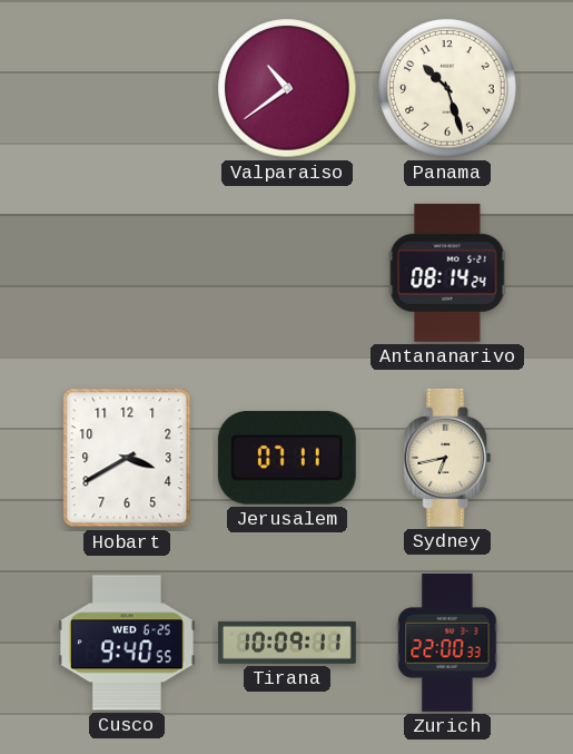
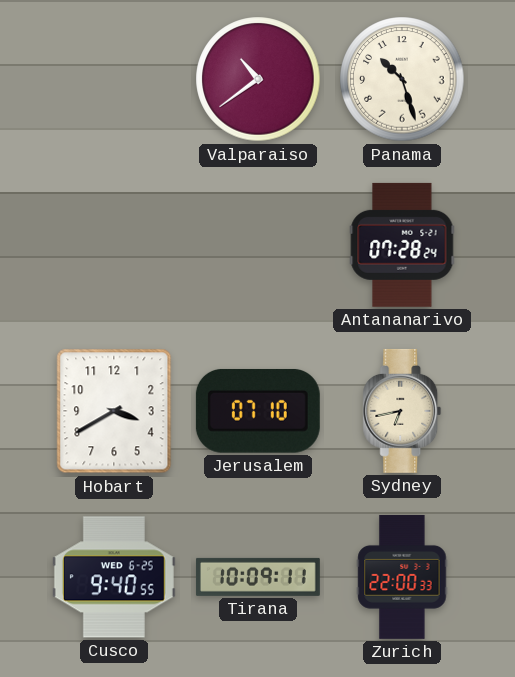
Antananarivo: 08:14 -> 07:28 (402, 245)
Jerusalem: 07:11 -> 07:10 (258, 411)
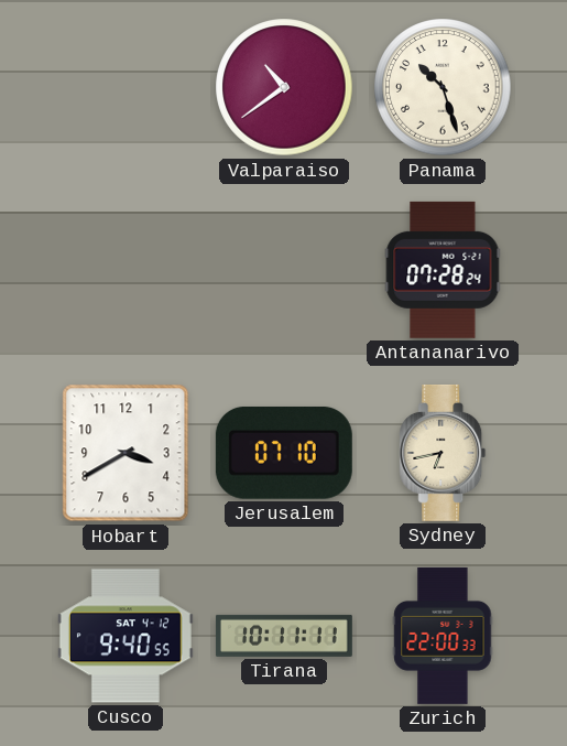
Cusco date: WED 6-25 -> SAT 4-12 (126, 636)
Tirana: 10:09 -> 10:11 (284, 636)
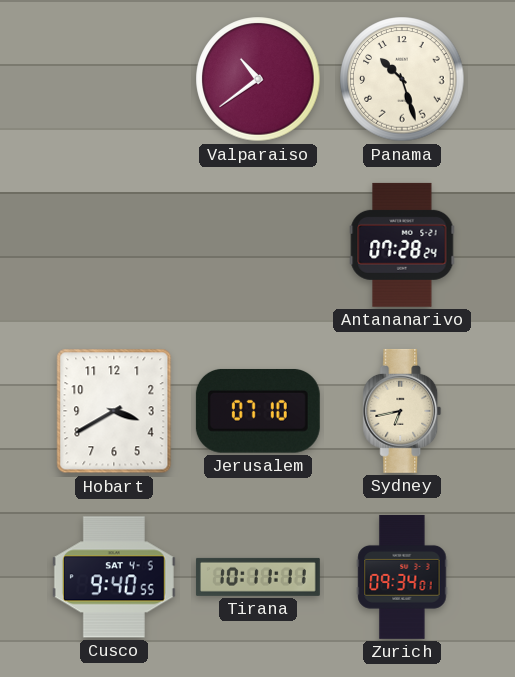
Cusco date: SAT 4-12 -> SAT 4-5 (114, 577)
Zurich: 22:00 -> 09:34 (402, 577)
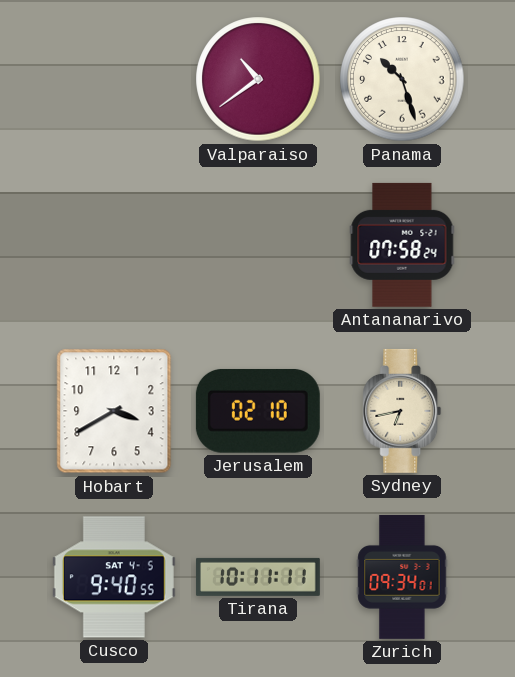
Antananarivo: 07:28 -> 07:58 (402, 245)
Jerusalem: 07:10 -> 02:10 (258, 411)
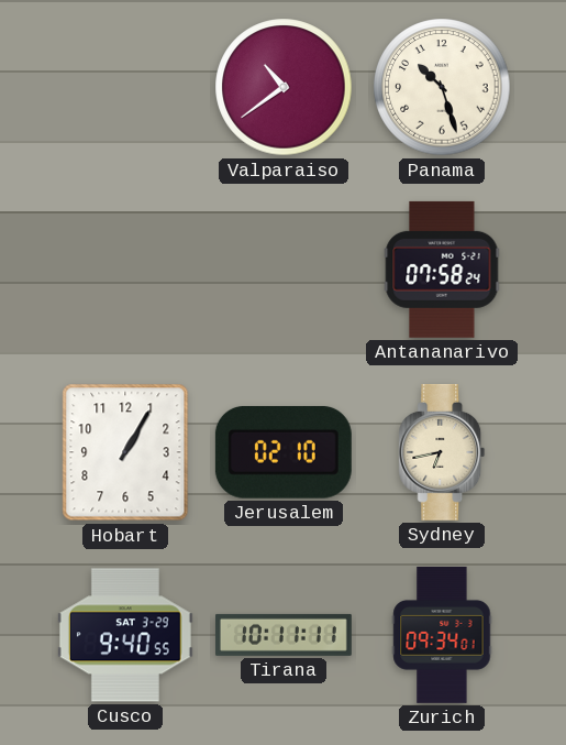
Hobart: 3:40 -> 1:05 (125, 452)
Cusco date: SAT 4-5 -> SAT 3-29 (125, 635)
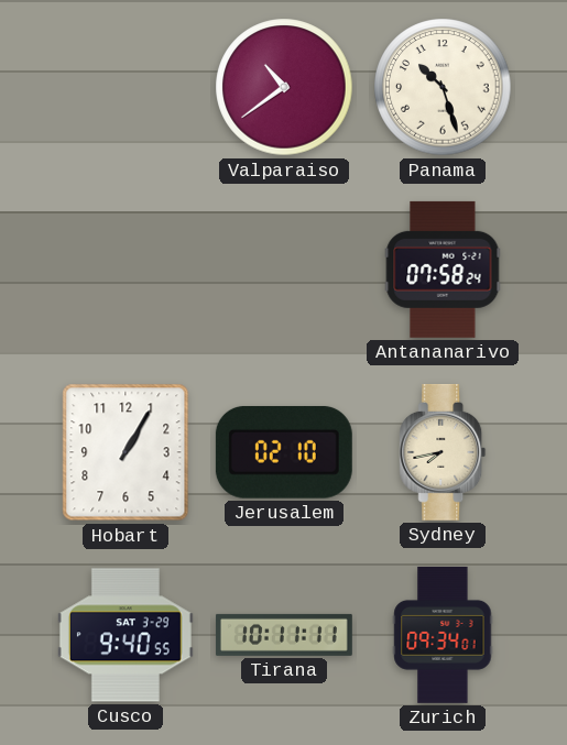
Sydney: 6:43 -> 7:43 (443, 452)
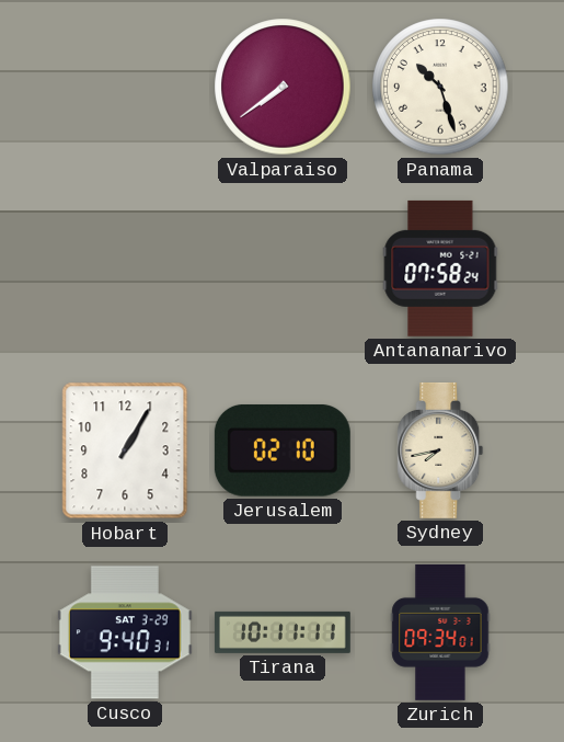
Valparaiso: 10:39 -> 7:39 (283, 87)
Cusco: 9:40:55 -> 9:40:31 (125, 632)
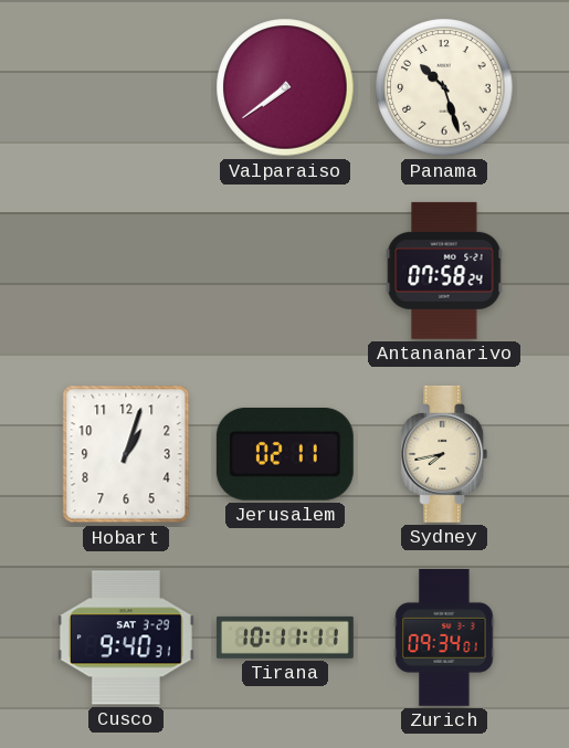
Hobart: 1:05 -> 1:03 (126, 454)
Jerusalem: 02:10 -> 02:11 (285, 454)
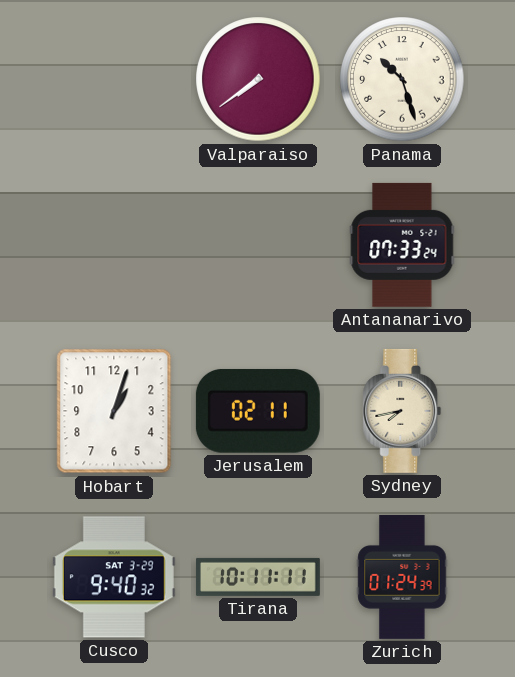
Antananarivo: 07:58 -> 07:33 (402, 245)
Cusco: 9:40:31 -> 9:40:32 (114, 577)
Zurich: 09:34 -> 01:24 (402, 577)
